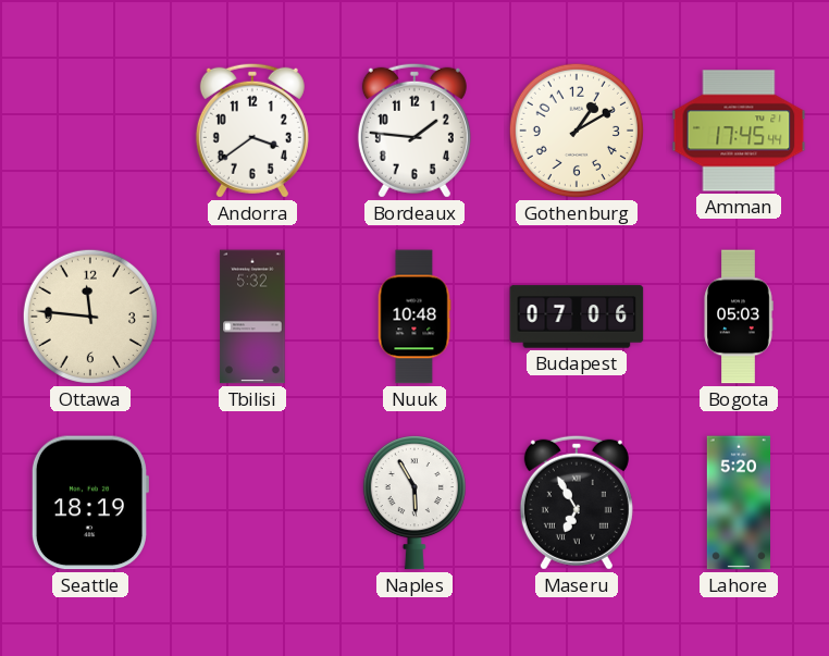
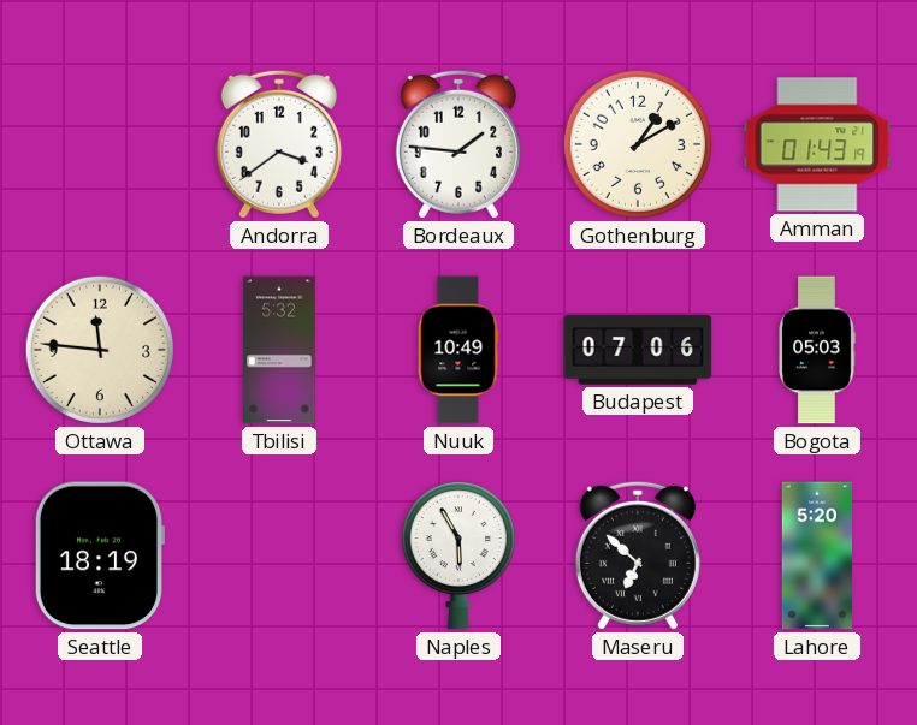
Amman: 17:45 -> 01:43 (817, 144)
Nuuk: 10:48 -> 10:49 (458, 350)
Maseru: 6:55 -> 6:52 (638, 555)
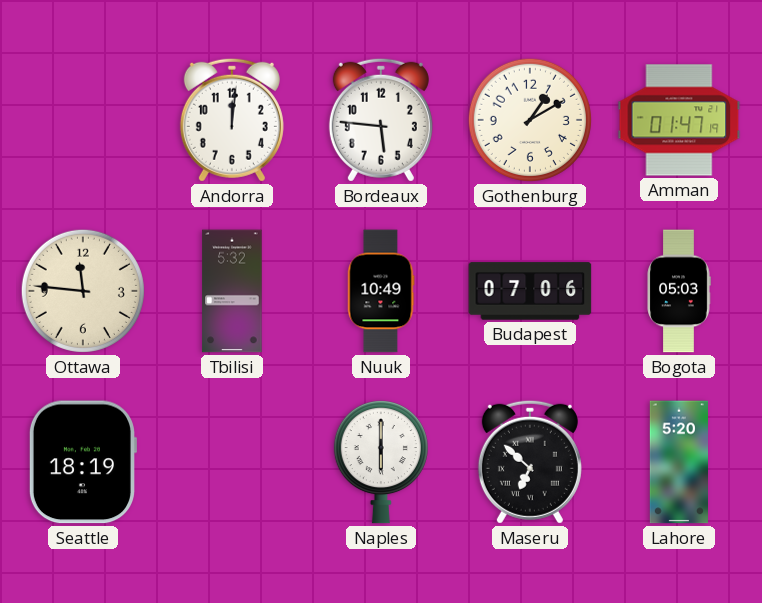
Andorra: 3:39 -> 12:01 (232, 120)
Bordeaux: 1:46 -> 5:46 (381, 120)
Amman: 01:43 -> 01:47 (679, 120)
Naples: 5:55 -> 6:00 (381, 462)
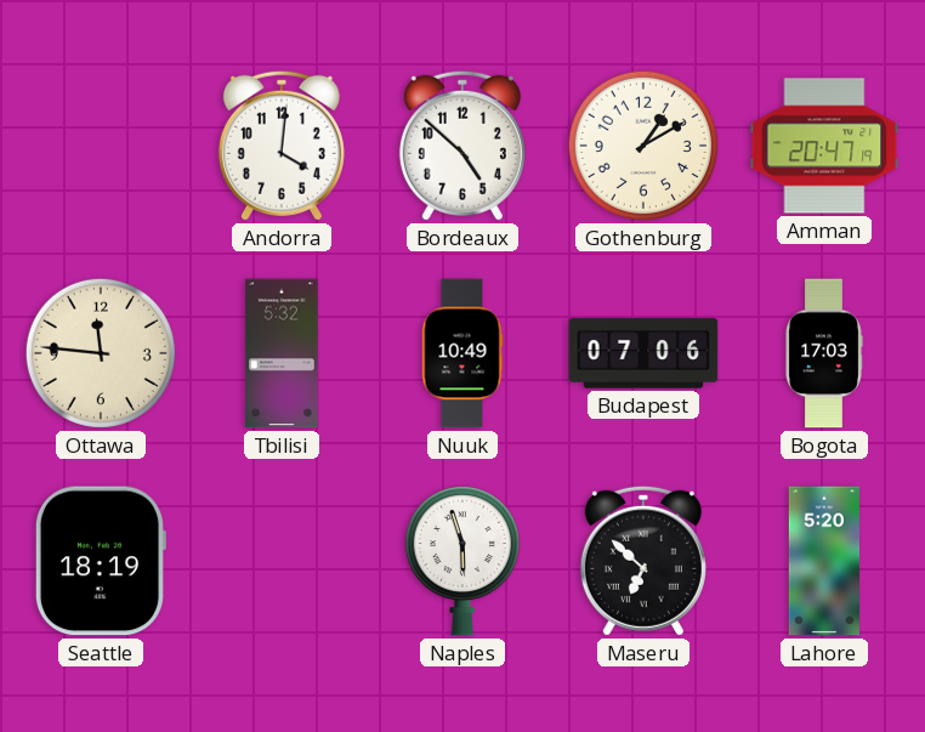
Andorra: 12:01 -> 4:01 (282, 146)
Bordeaux: 5:46 -> 4:52 (462, 146)
Amman: 01:47 -> 20:47 (824, 146)
Bogota: 05:03 -> 17:03 (824, 353)
Naples: 6:00 -> 5:57 (462, 561)
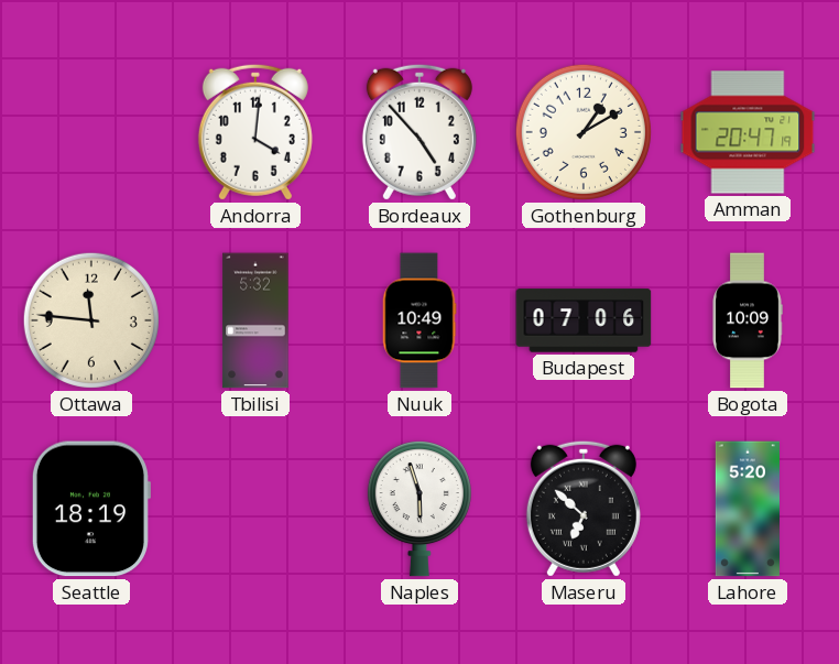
Bordeaux: 4:52 -> 4:53 (419, 132)
Bogota: 17:03 -> 10:09 (748, 320)
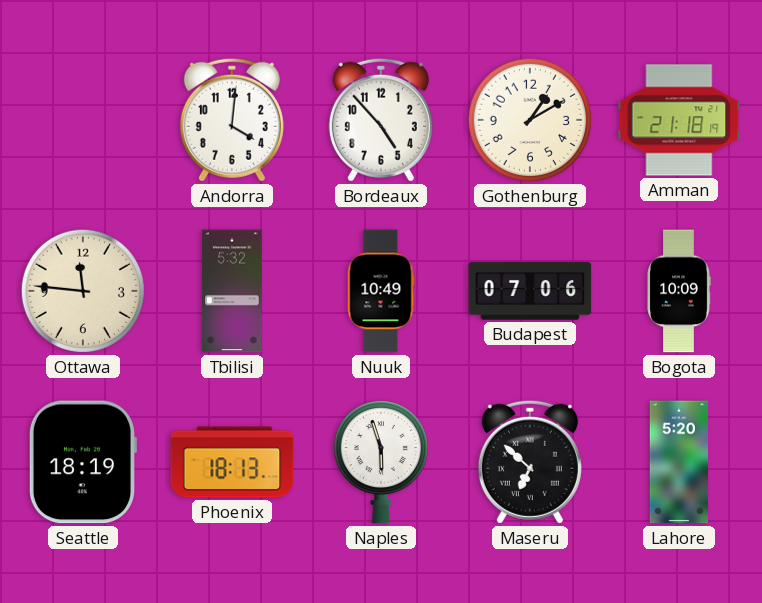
Amman: 20:47 -> 21:18 (679, 120)
Phoenix: none -> 18:13 (232, 462)
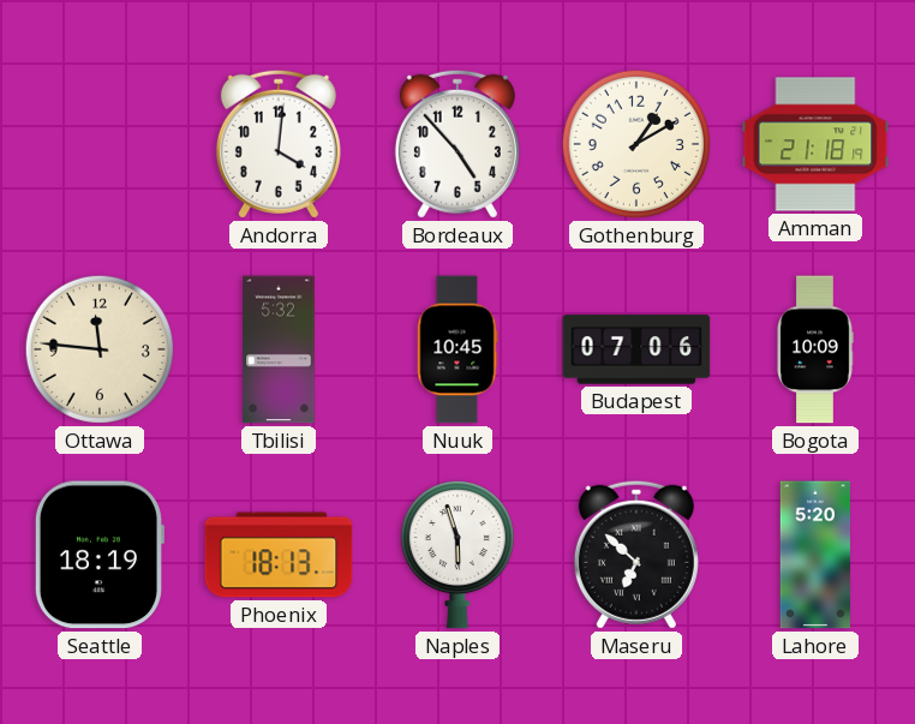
Nuuk: 10:49 -> 10:45 (458, 349)
